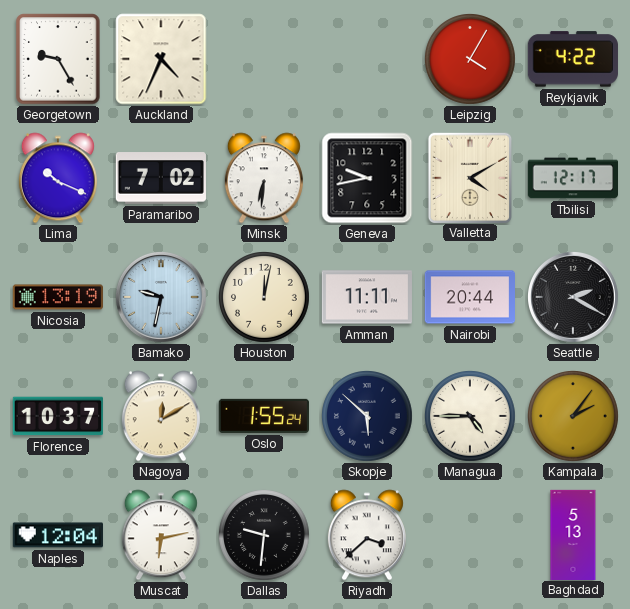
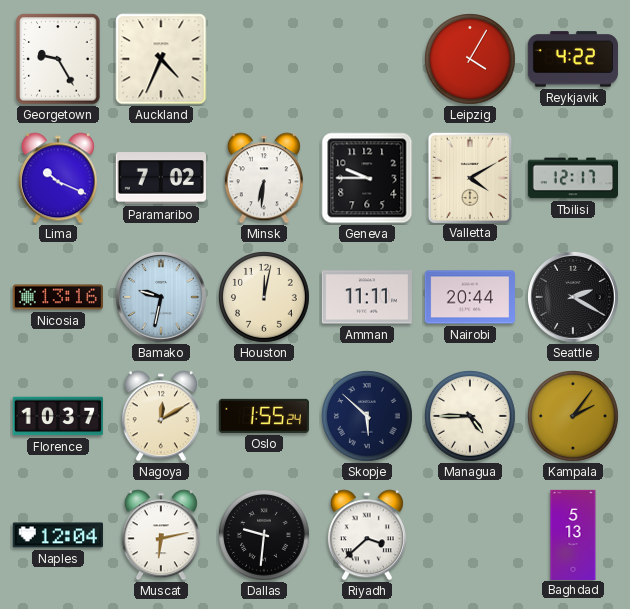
Geneva: 9:43 -> 9:45 (367, 178)
Nicosia: 13:19 -> 13:16 (58, 297)
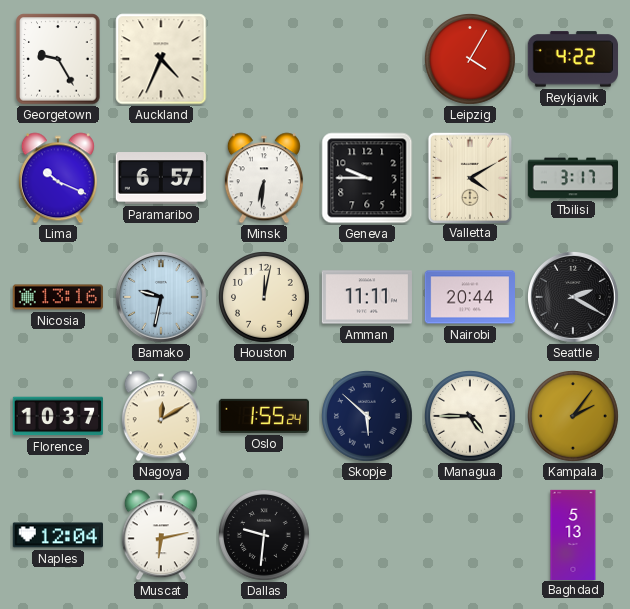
Paramaribo: 7:02 -> 6:57 (161, 178)
Tbilisi: 12:17 -> 3:17 (572, 178)
Riyadh: 3:38 -> none (367, 535)
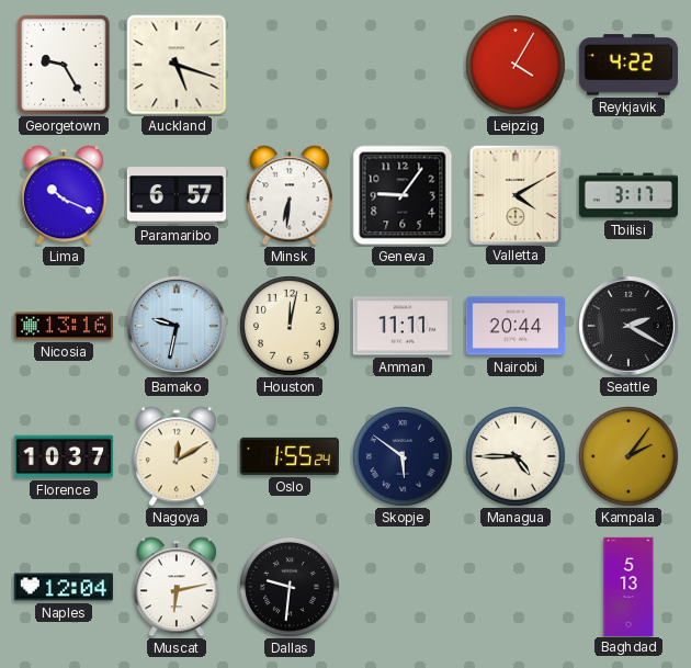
Auckland: 4:34 -> 5:18 (177, 65)
Geneva: 9:45 -> 9:06 (403, 195)
Skopje: 5:52 -> 5:51 (404, 457)
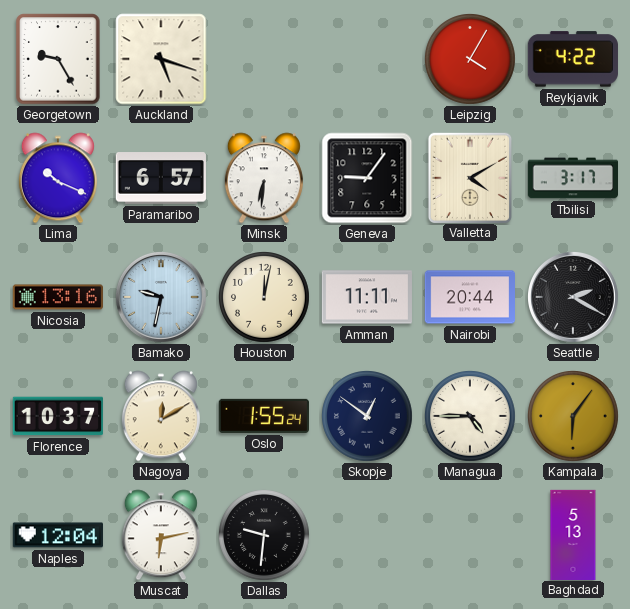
Skopje: 5:51 -> 12:51 (368, 417)
Kampala: 2:06 -> 6:06 (574, 417)
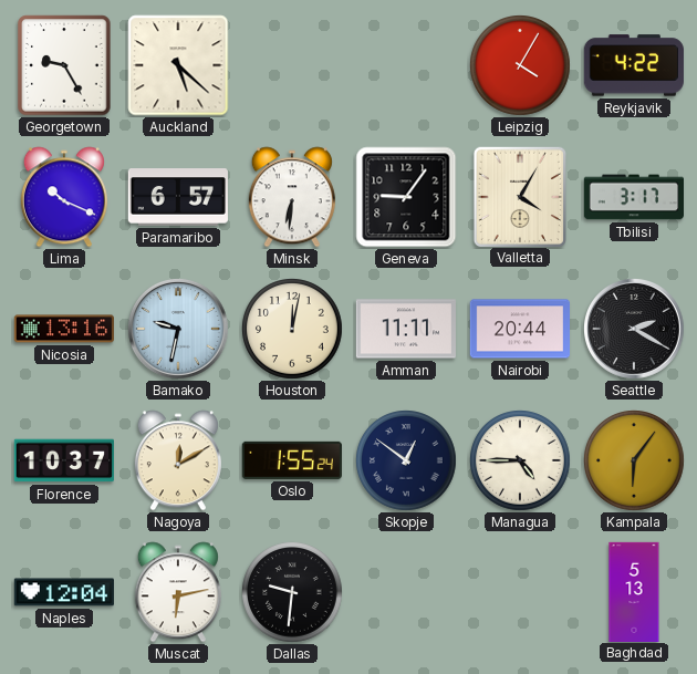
Auckland: 5:18 -> 5:22 (178, 65)
Valletta: 4:10 -> 4:05 (519, 196)
